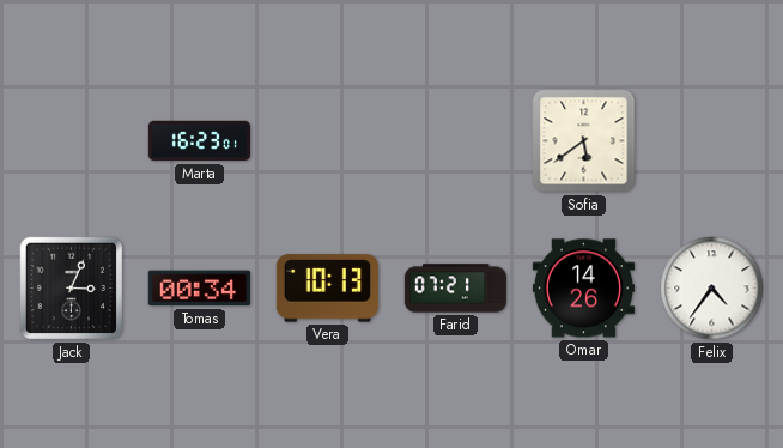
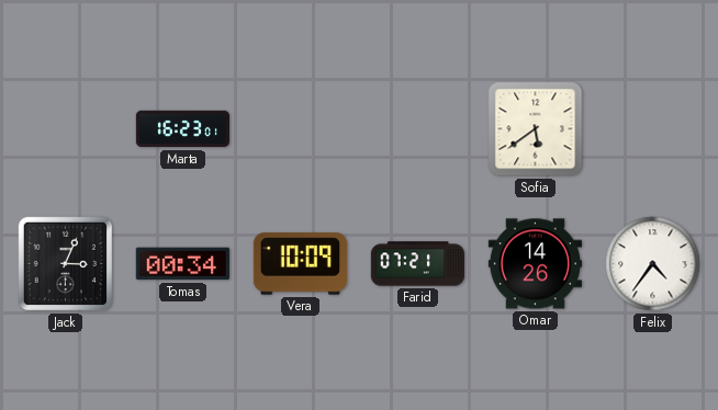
Vera: 10:13 -> 10:09 (300, 264)
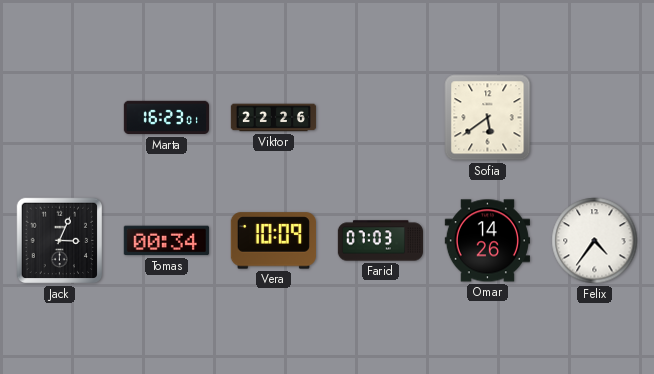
Viktor: none -> 22:26 (274, 118)
Farid: 07:21 -> 07:03 (380, 241)
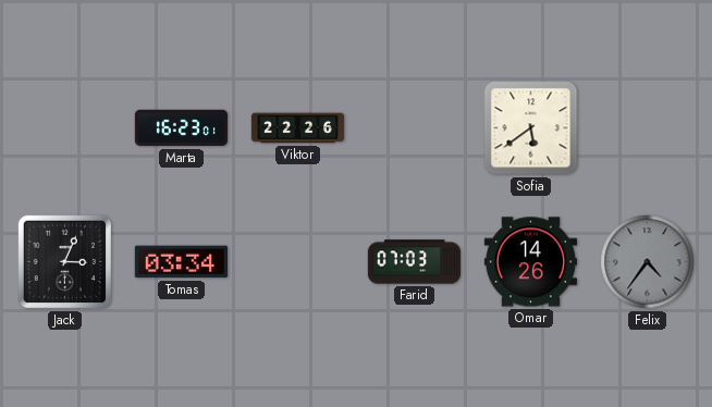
Tomas: 00:34 -> 03:34 (181, 262)
Vera: 10:09 -> none (273, 241)
Felix dial: white -> grey (648, 262)
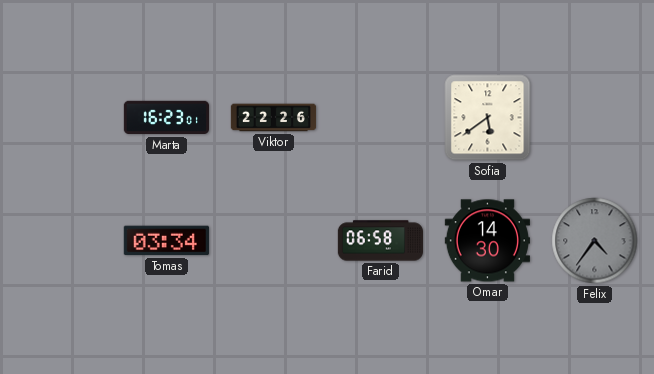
Jack: 3:04 -> none (65, 262)
Farid: 07:03 -> 06:58 (380, 241)
Omar: 14:26 -> 14:30 (487, 241)
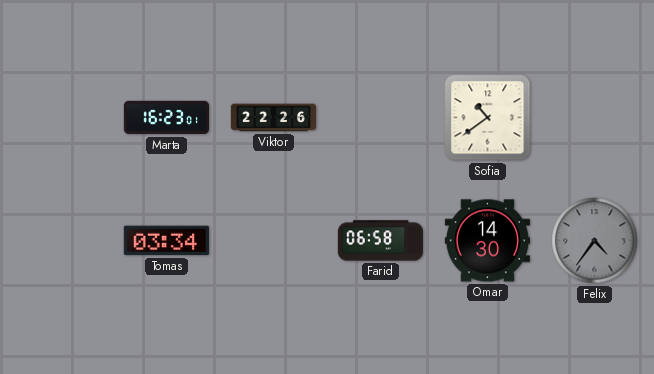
Sofia: 5:39 -> 10:39 (488, 118)
